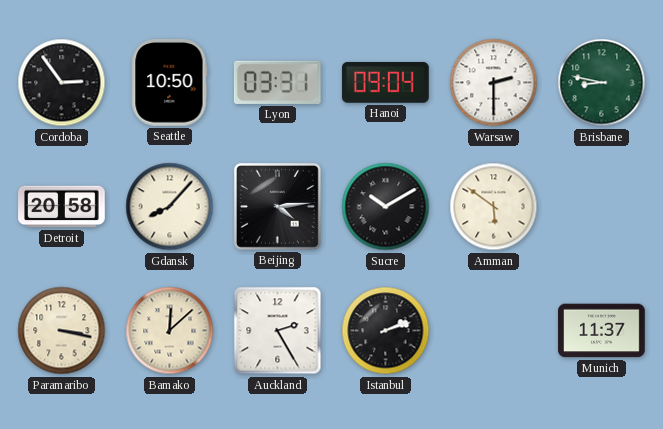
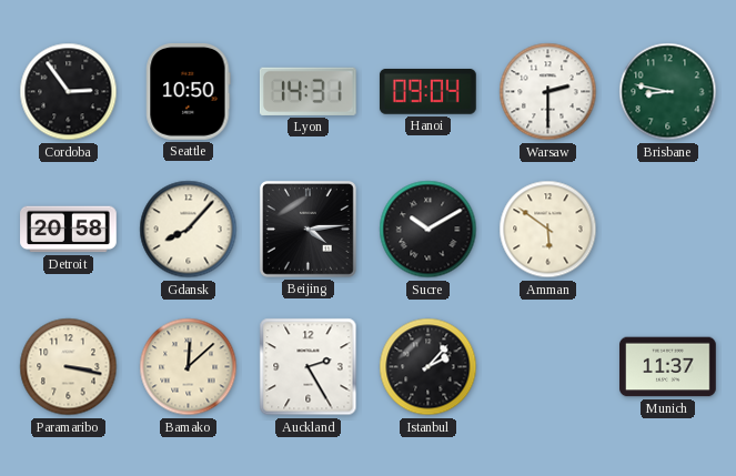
Lyon: 03:31 -> 14:31 (307, 91)
Istanbul: 2:12 -> 2:07 (429, 367)
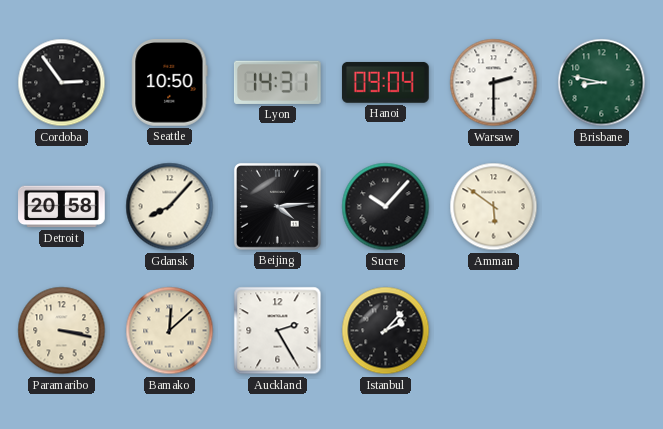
Sucre: 10:10 -> 10:07 (386, 207)
Munich: 11:37 -> none (668, 367)
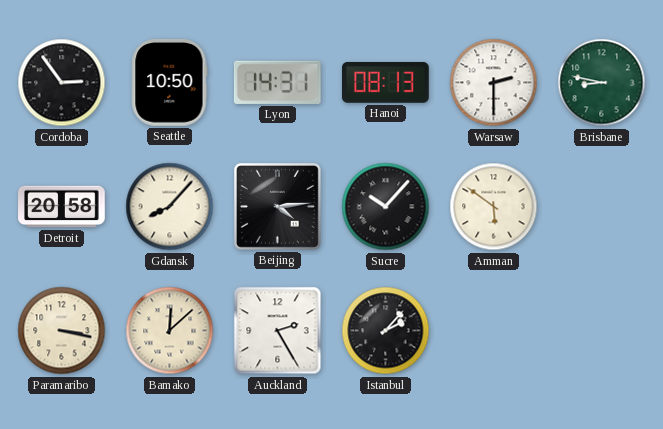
Hanoi: 09:04 -> 08:13 (386, 82)
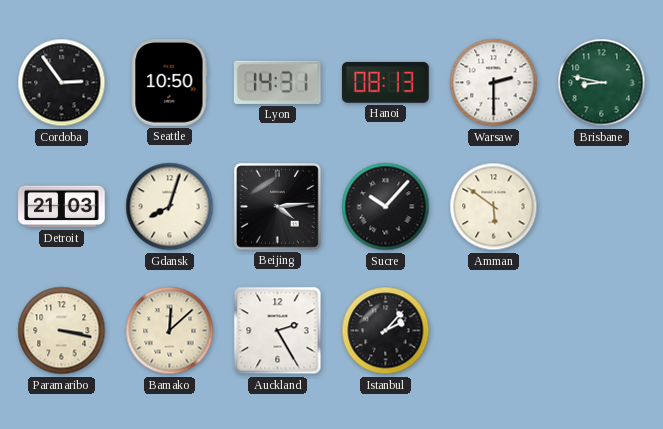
Detroit: 20:58 -> 21:03 (62, 207)
Gdansk: 8:07 -> 8:03 (170, 207)
